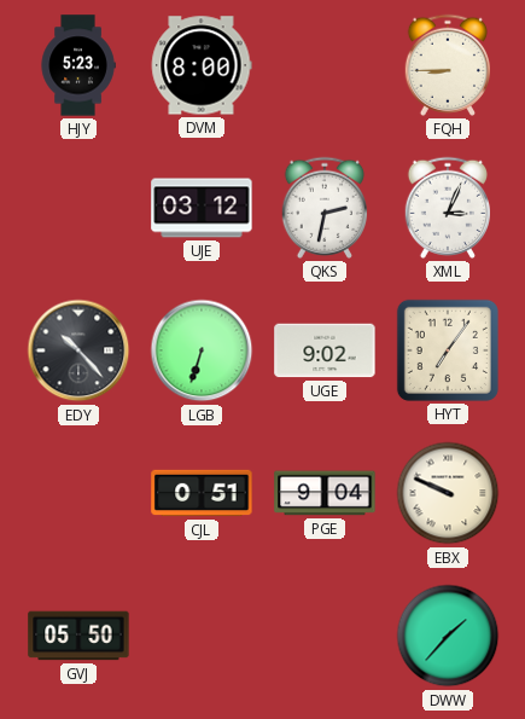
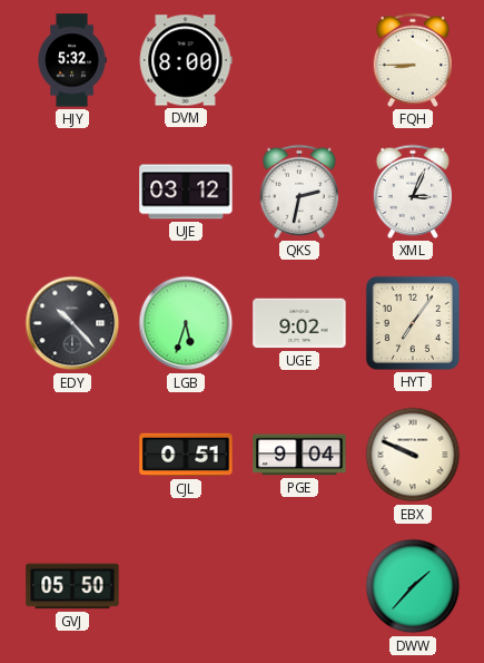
HJY: 5:23 -> 5:32 (72, 60)
LGB: 6:33 -> 5:33 (186, 323)
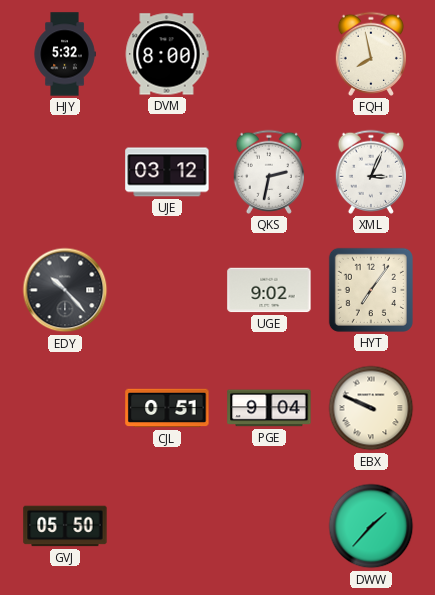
FQH: 8:45 -> 7:58 (370, 54)
LGB: 5:33 -> none (186, 323)
